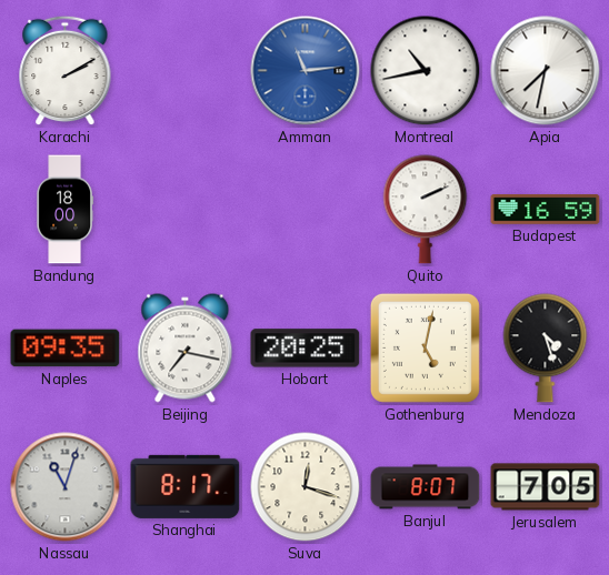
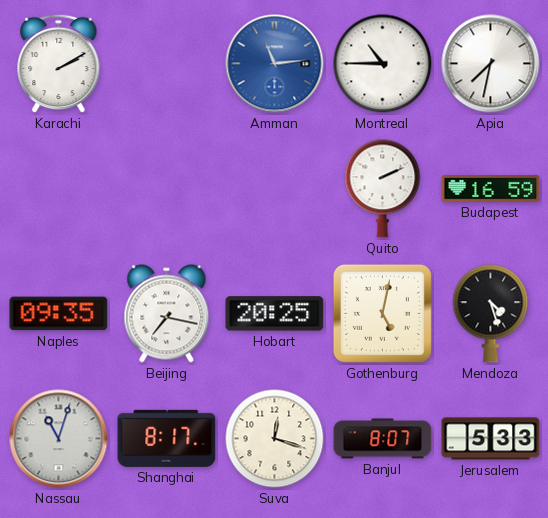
Montreal: 10:43 -> 10:45 (383, 64)
Bandung: 18:00 -> none (64, 210)
Jerusalem: 7:05 -> 5:33 (491, 439)
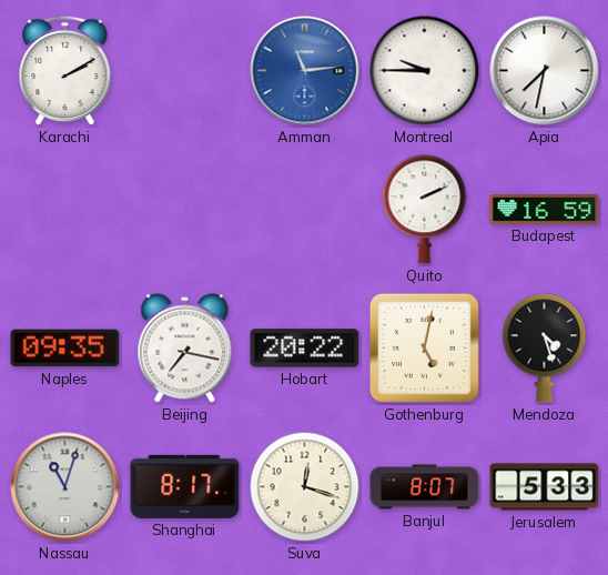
Montreal: 10:45 -> 9:45 (425, 71)
Hobart: 20:25 -> 20:22 (305, 349)
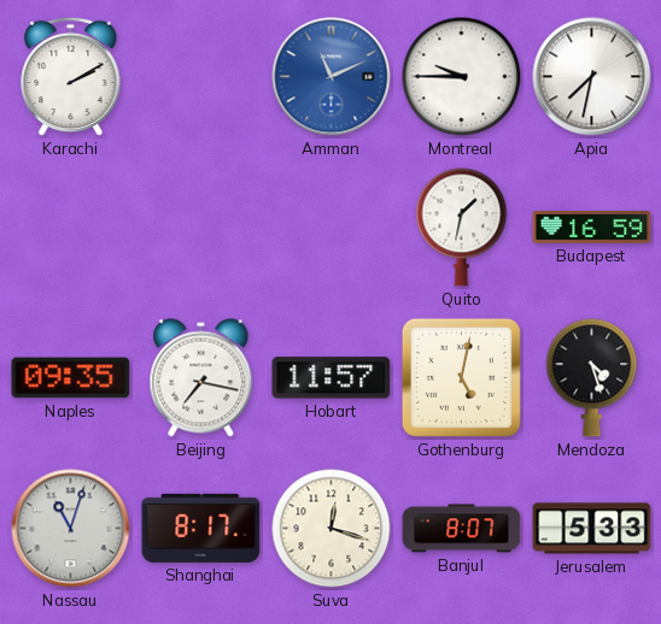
Amman: 11:14 -> 11:11 (332, 77)
Quito: 2:11 -> 1:32 (462, 228)
Hobart: 20:22 -> 11:57 (332, 378)
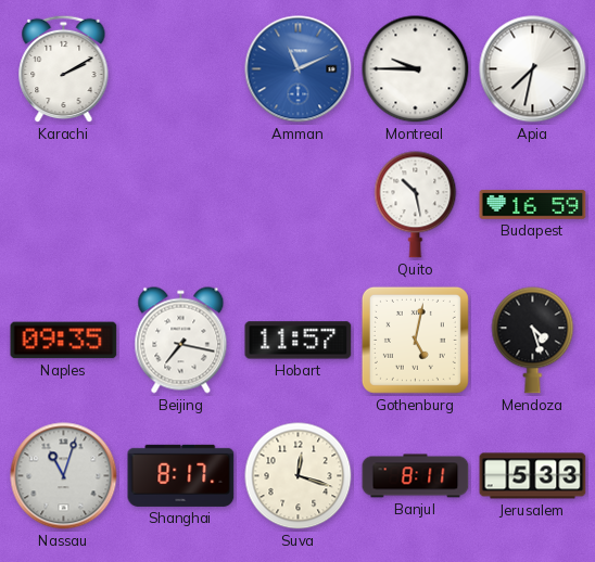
Quito: 1:32 -> 10:28 (416, 205)
Banjul: 8:07 -> 8:11 (416, 476)
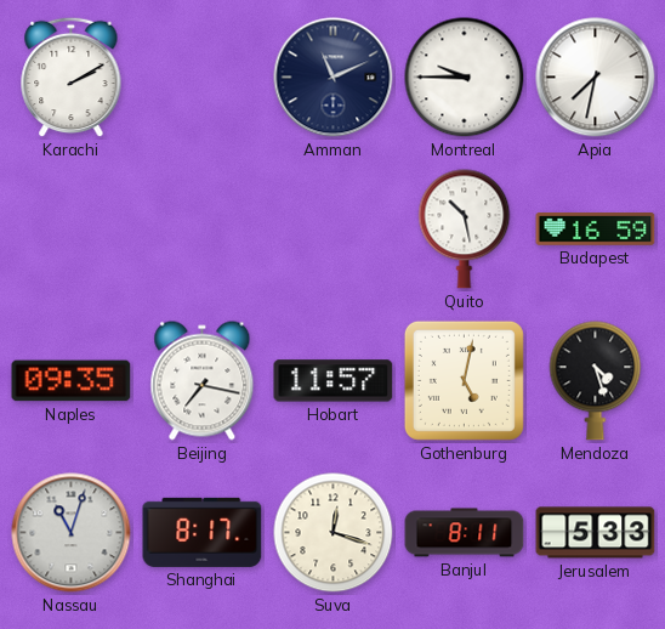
Amman dial: blue -> navy (334, 78)
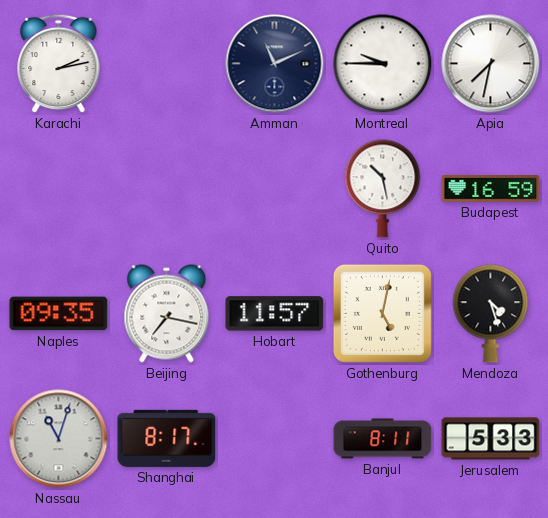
Karachi: 2:10 -> 2:13 (59, 64)
Suva: 12:18 -> none (334, 533)
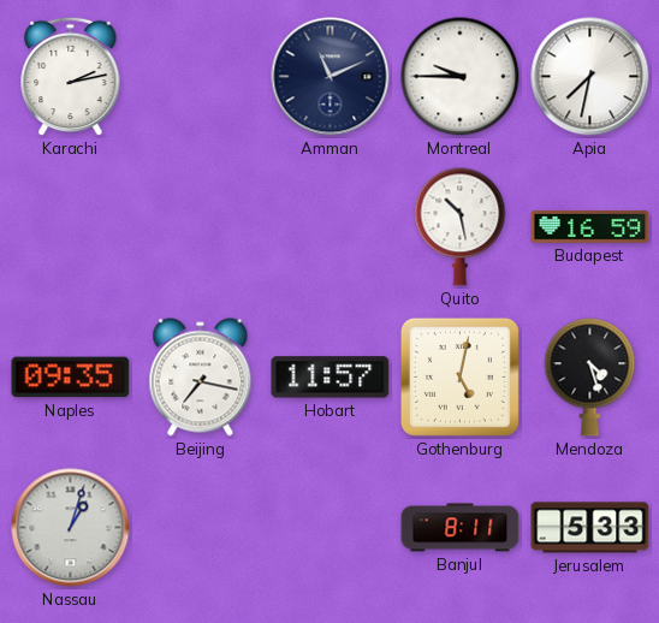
Nassau: 11:03 -> 1:03 (71, 528)
Shanghai: 8:17 -> none (167, 438)
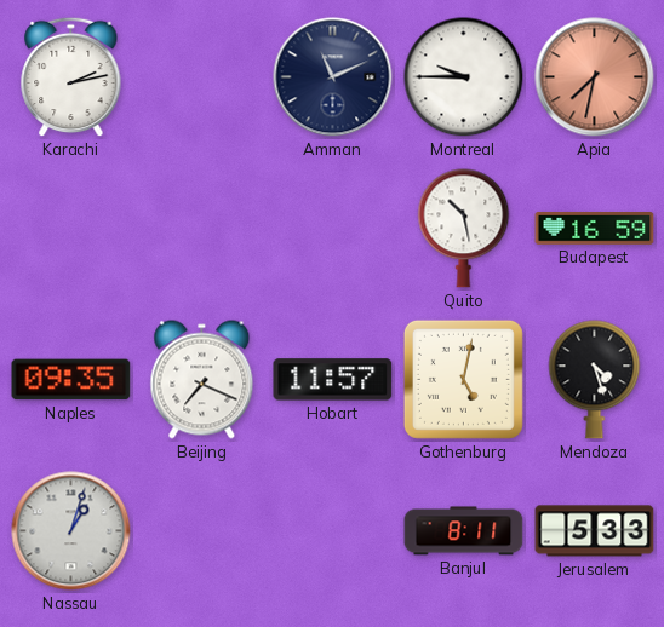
Apia dial: white -> salmon (595, 77)
Beijing: 7:17 -> 7:19 (202, 380)
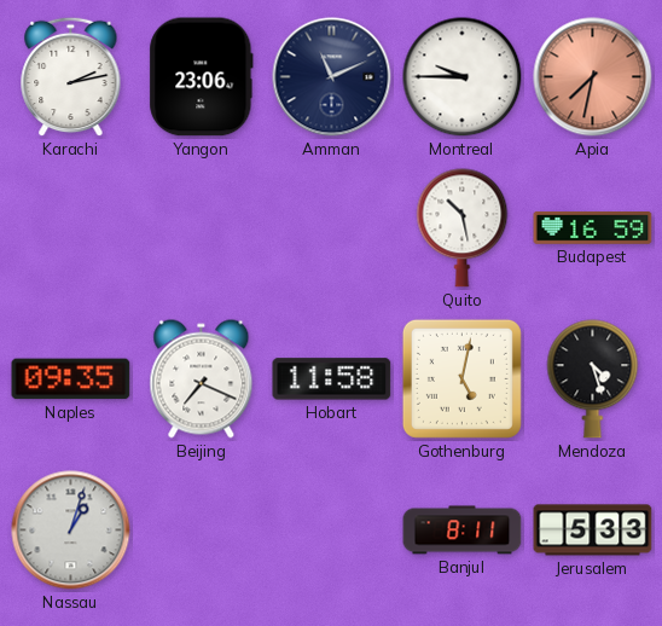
Yangon: none -> 23:06 (202, 77)
Hobart: 11:57 -> 11:58 (332, 379)
